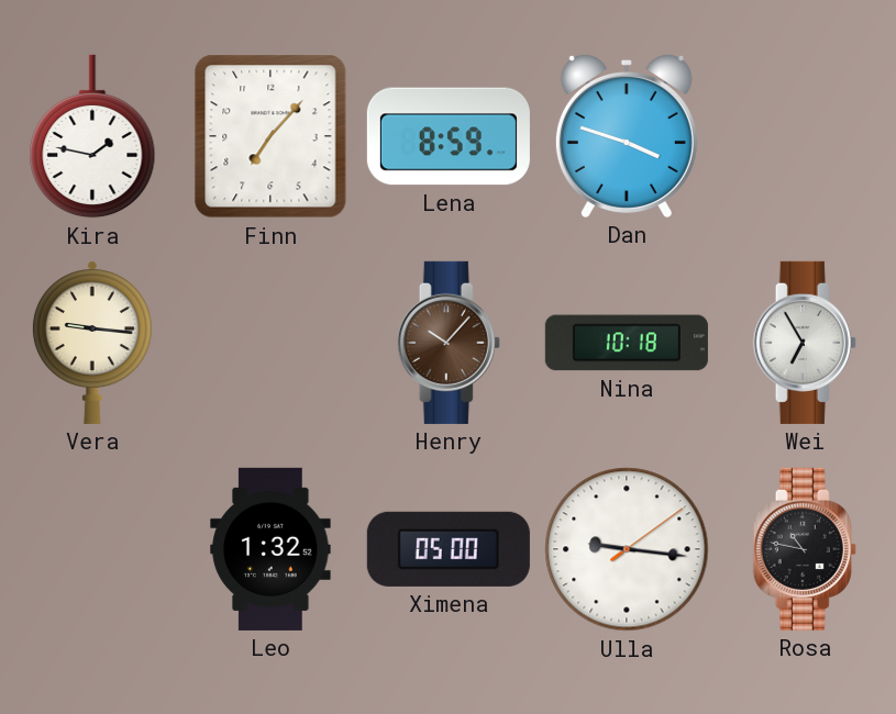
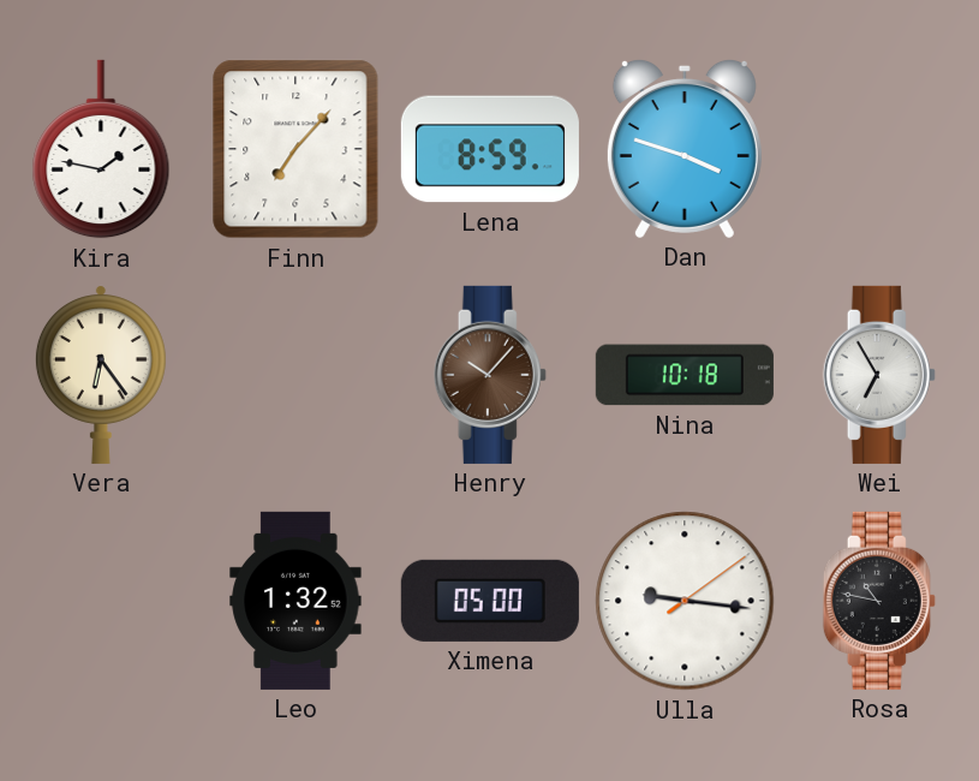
Vera: 9:16 -> 6:24 (101, 375)
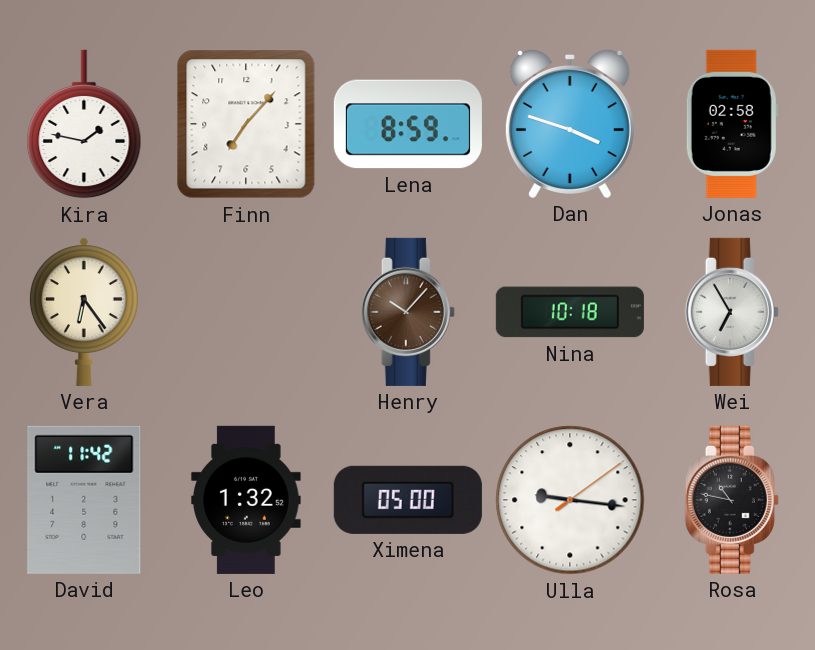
Jonas: none -> 02:58 (732, 124)
David: none -> 11:42 (84, 500)
